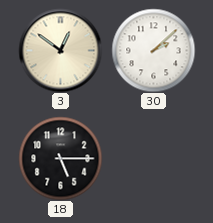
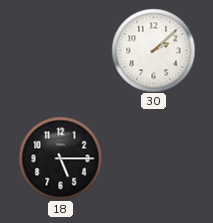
3: 12:51 -> none (60, 50)
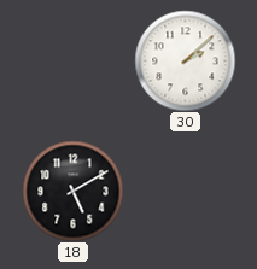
18: 5:15 -> 5:10 (72, 191)
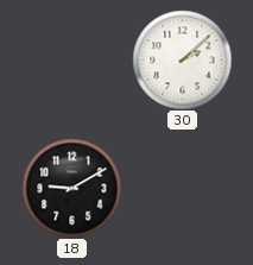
18: 5:10 -> 9:10 (71, 188)
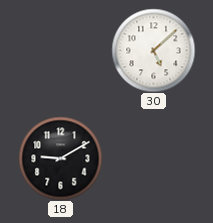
30: 2:08 -> 5:08 (153, 50)
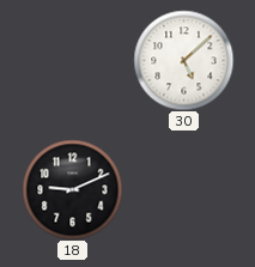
18: 9:10 -> 9:11 (72, 189)
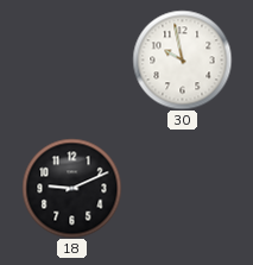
30: 5:08 -> 9:58 (182, 59)
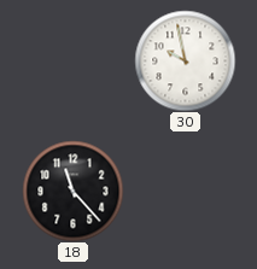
18: 9:11 -> 11:23 (72, 191)
